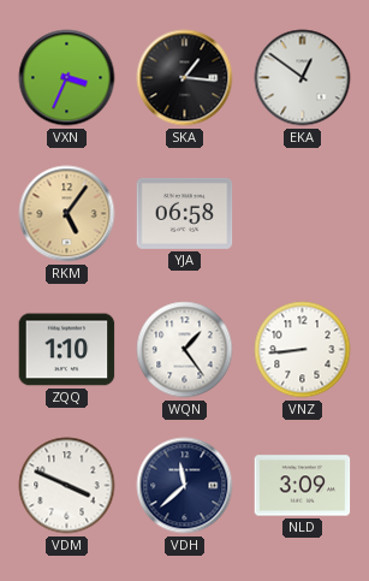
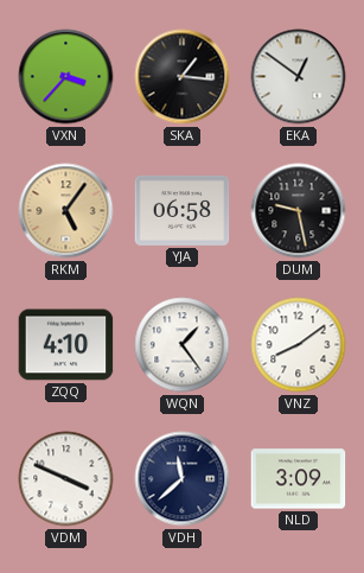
VXN: 3:34 -> 3:37 (66, 77)
DUM: none -> 9:28 (299, 211)
ZQQ: 1:10 -> 4:10 (66, 345)
VNZ: 8:44 -> 8:09 (299, 345)
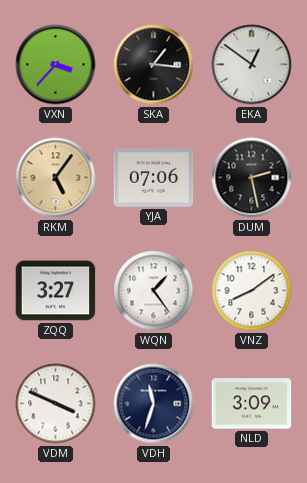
YJA: 06:58 -> 07:06 (154, 177)
DUM: 9:28 -> 2:28 (252, 178)
ZQQ: 4:10 -> 3:27 (56, 291)
VDH: 11:38 -> 11:33 (154, 404)
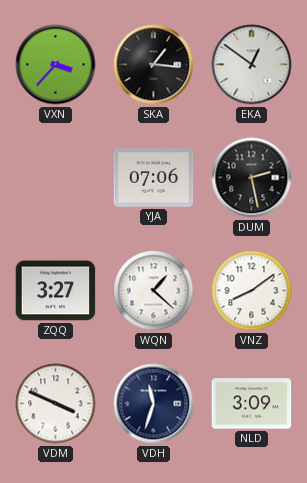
RKM: 5:06 -> none (56, 178)
WQN: 1:24 -> 1:22 (154, 291)
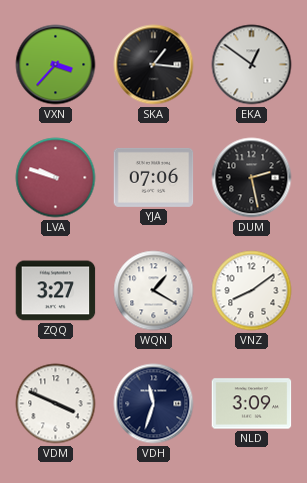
LVA: none -> 9:48 (56, 178)
WQN: 1:22 -> 1:20 (154, 291)
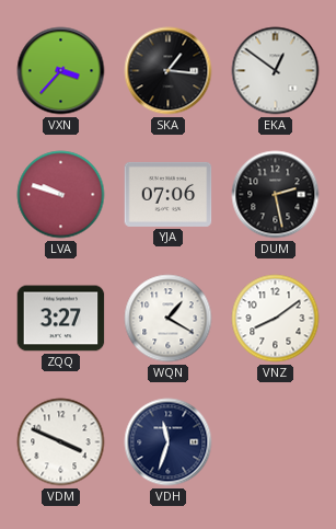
NLD: 3:09 -> none (252, 404)
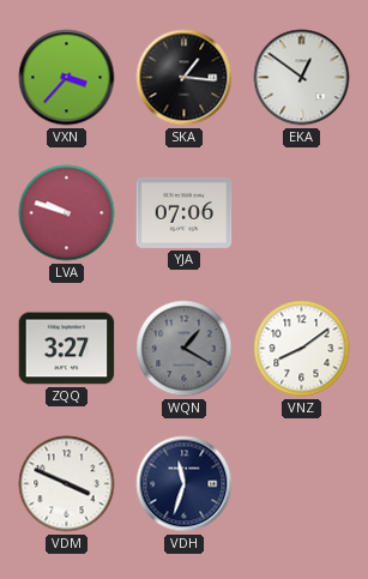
DUM: 2:28 -> none (276, 195)
WQN dial: white -> grey (185, 349)
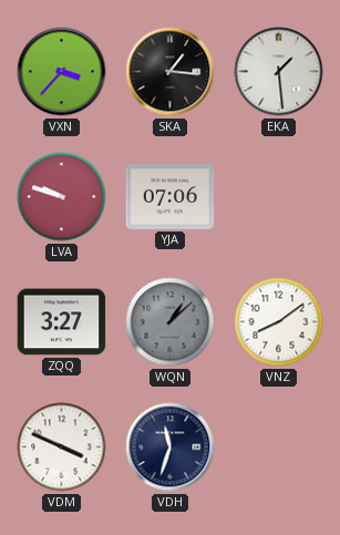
EKA: 12:51 -> 1:29 (279, 72)
WQN: 1:20 -> 1:08 (171, 322)
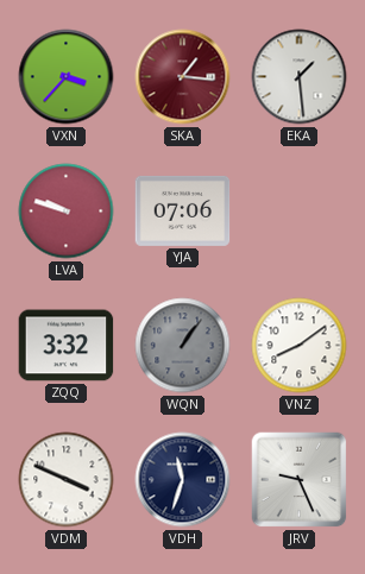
SKA dial: black -> burgundy (183, 77)
ZQQ: 3:27 -> 3:32 (67, 346)
WQN: 1:08 -> 1:06 (183, 346)
JRV: none -> 9:26 (300, 480)
